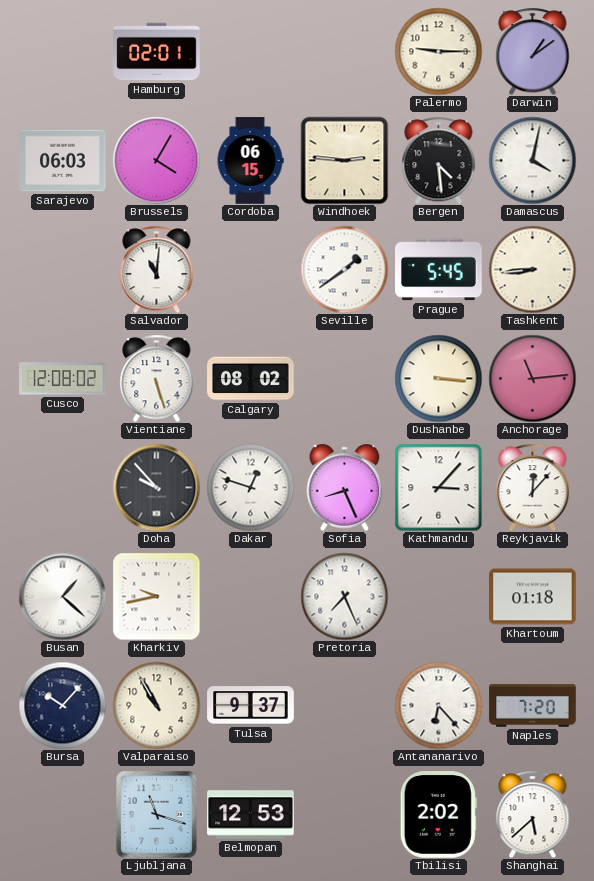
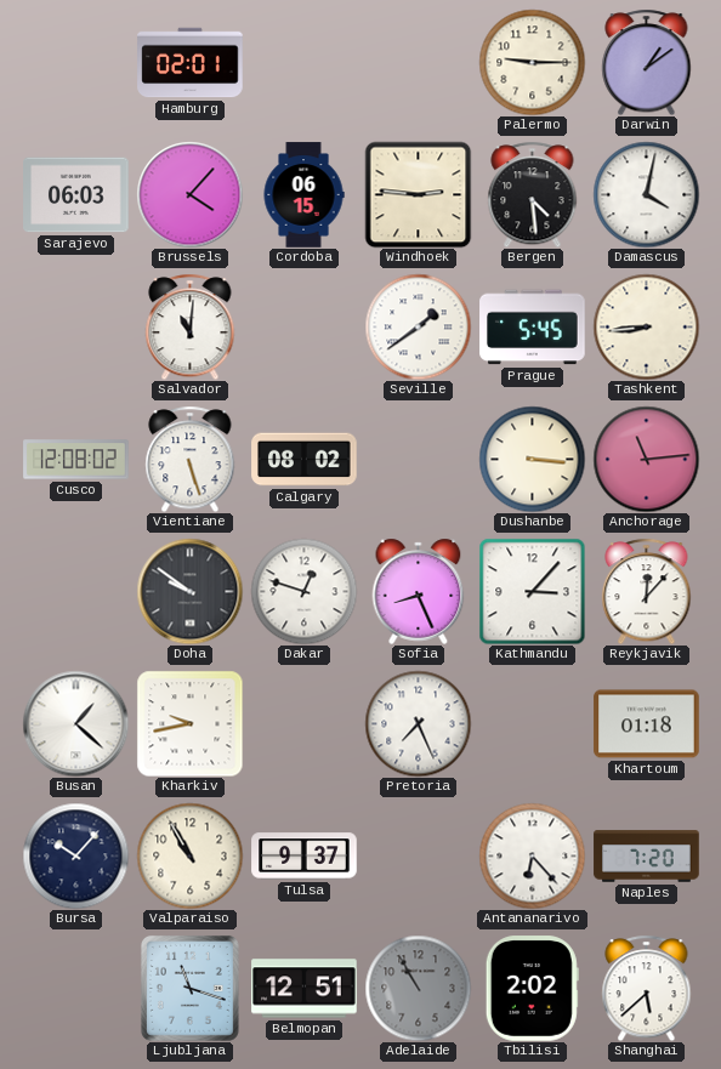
Brussels: 4:05 -> 4:07 (189, 194)
Doha: 9:53 -> 9:51 (189, 591)
Belmopan: 12:53 -> 12:51 (305, 989)
Adelaide: none -> 10:55 (418, 988)
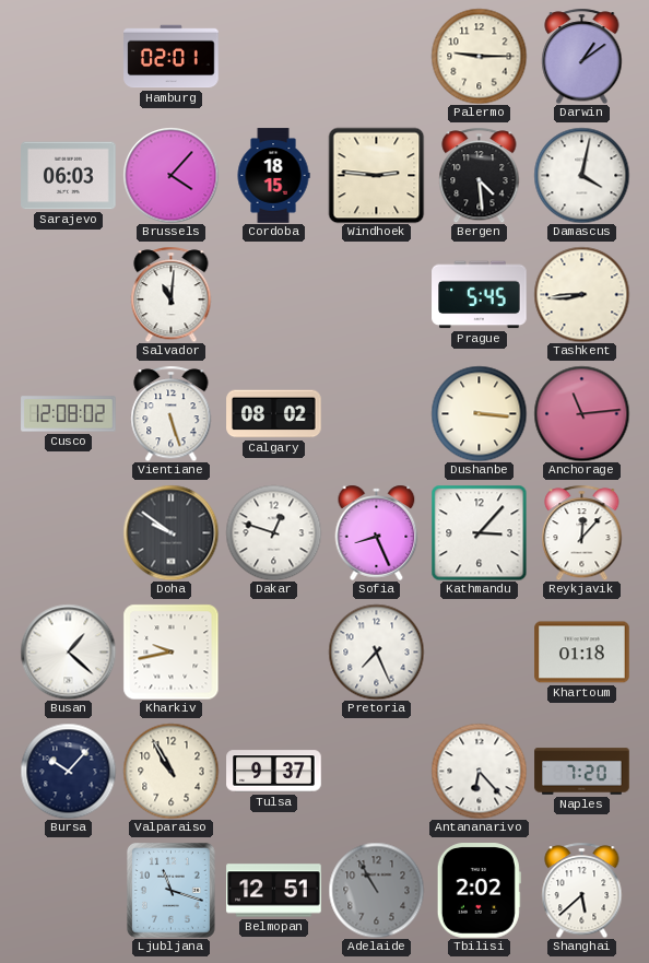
Cordoba: 06:15 -> 18:15 (273, 176)
Seville: 1:39 -> none (418, 326)
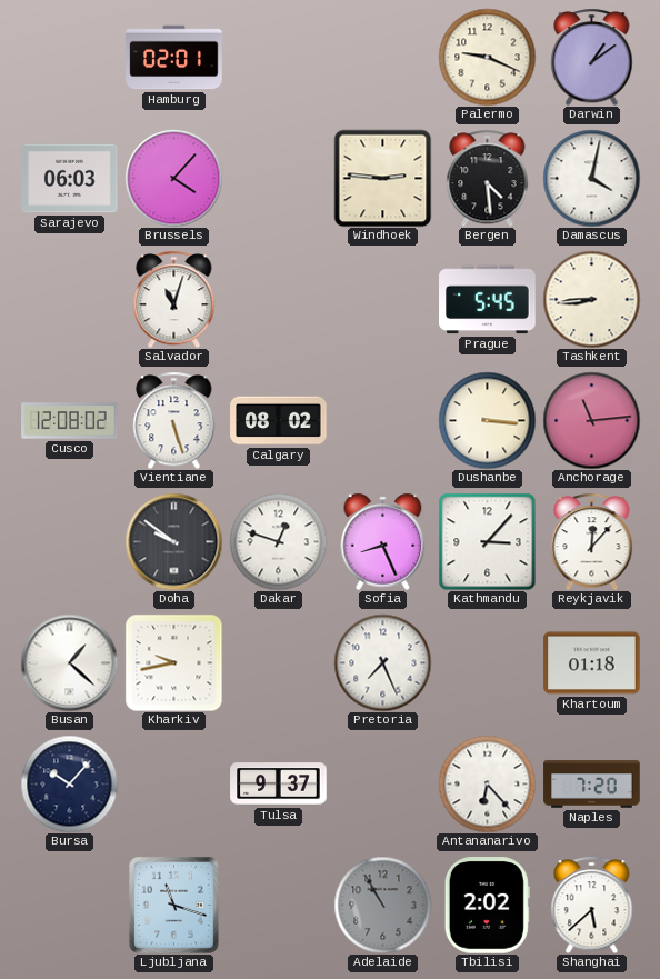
Palermo: 9:15 -> 9:19 (487, 57)
Cordoba: 18:15 -> none (273, 176)
Salvador: 11:01 -> 11:03 (174, 299)
Valparaiso: 10:55 -> none (170, 771)
Belmopan: 12:51 -> none (274, 891)
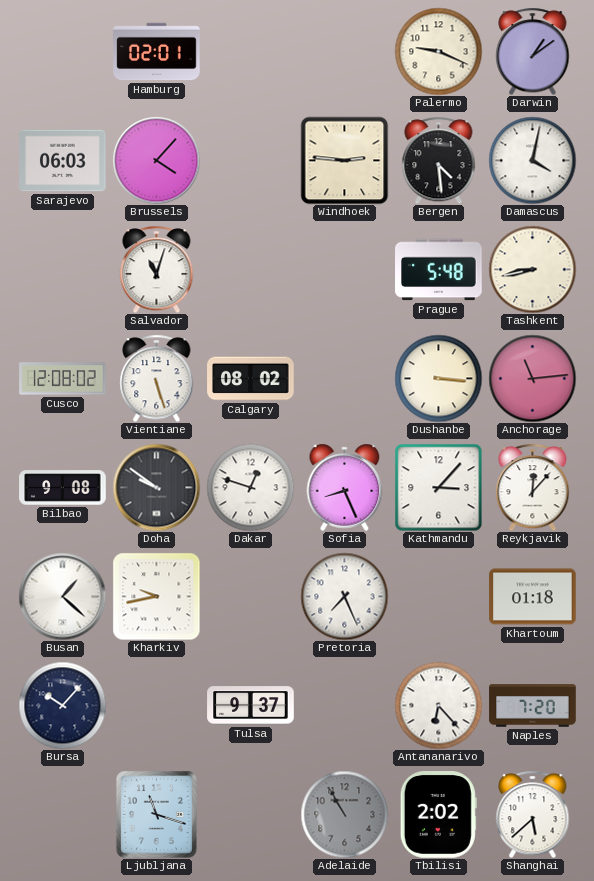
Prague: 5:45 -> 5:48 (439, 270)
Tashkent: 8:44 -> 8:43 (532, 269)
Bilbao: none -> 9:08 (63, 488)
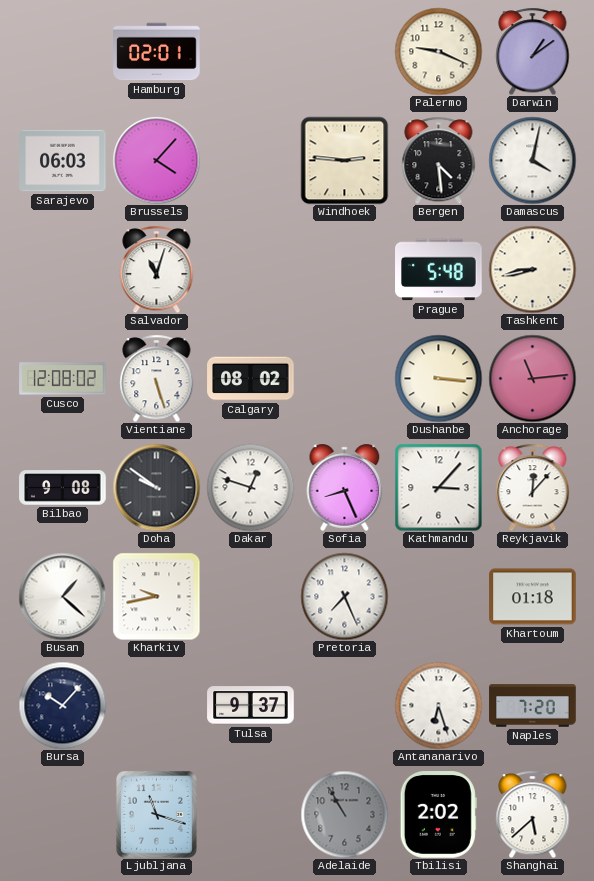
Antananarivo: 6:23 -> 6:27 (438, 705)
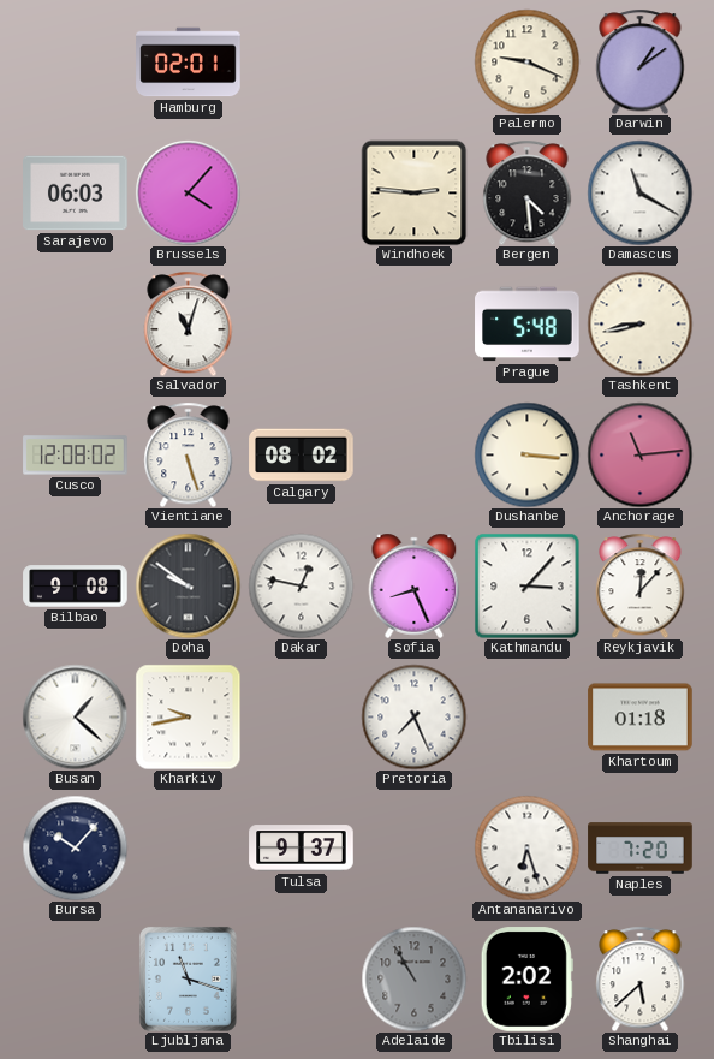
Damascus: 4:02 -> 11:20 (639, 192)
Dakar: 12:48 -> 12:47 (301, 585)
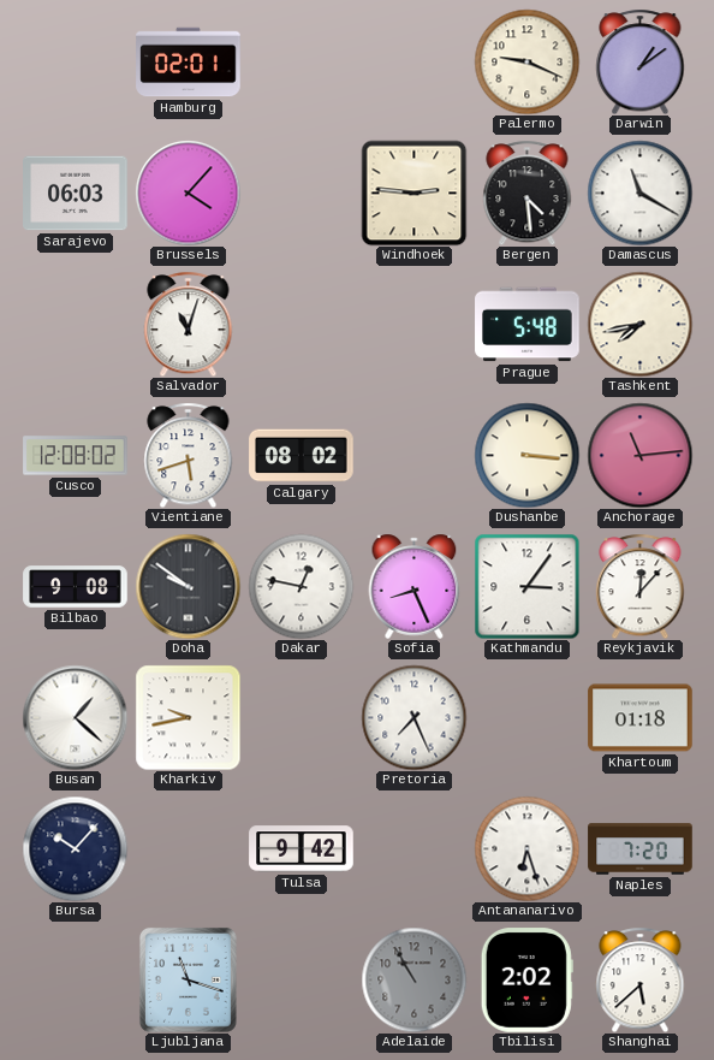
Tashkent: 8:43 -> 7:43 (639, 324)
Vientiane: 5:27 -> 5:42 (189, 455)
Kathmandu: 3:07 -> 3:06 (526, 586)
Tulsa: 9:37 -> 9:42 (302, 849)
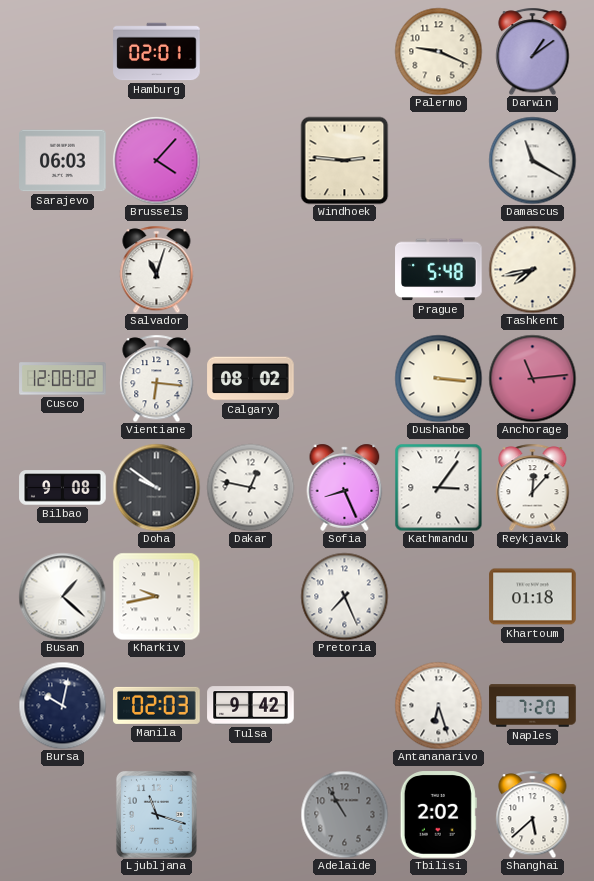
Bergen: 4:29 -> none (528, 193)
Vientiane: 5:42 -> 6:16 (157, 378)
Bursa: 10:07 -> 10:02 (62, 705)
Manila: none -> 02:03 (157, 705)
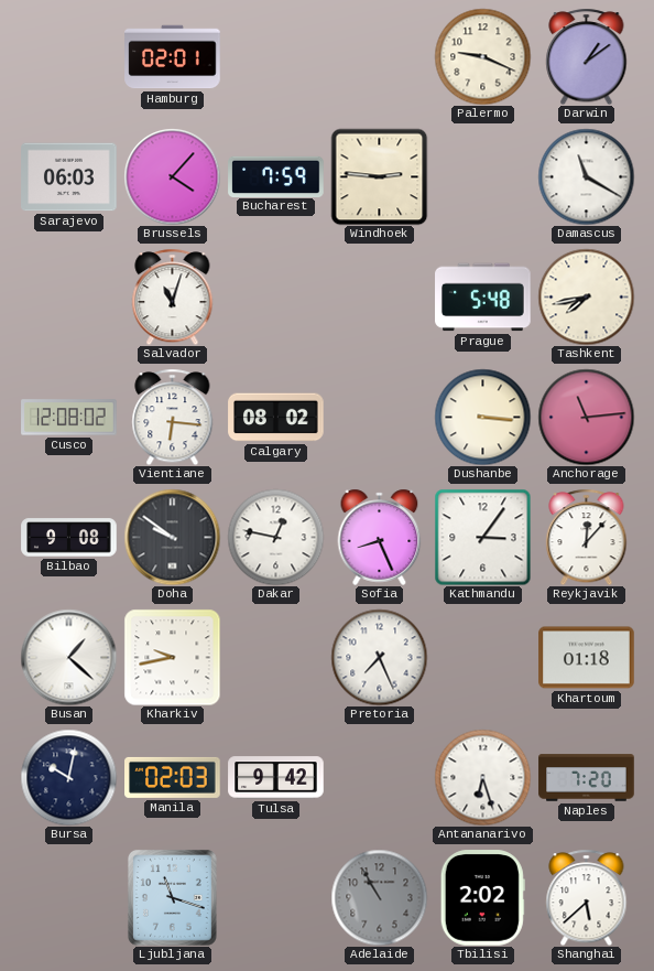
Bucharest: none -> 7:59 (276, 176)
